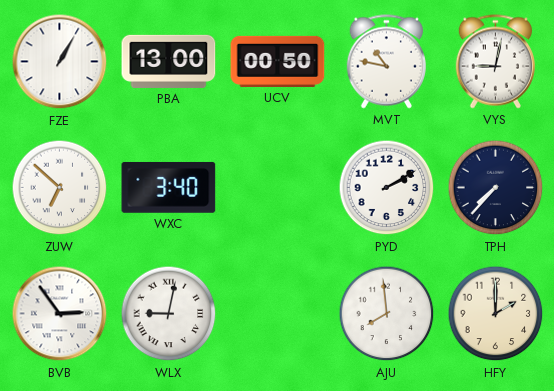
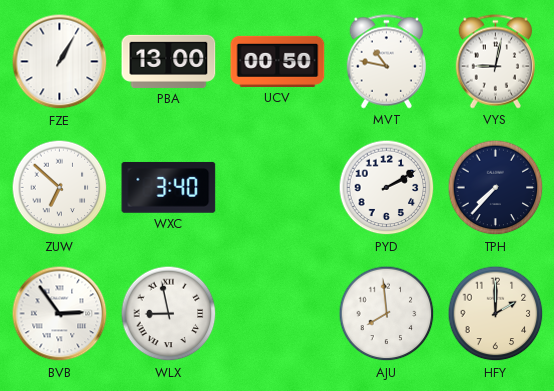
WLX: 9:02 -> 8:58 (169, 314)
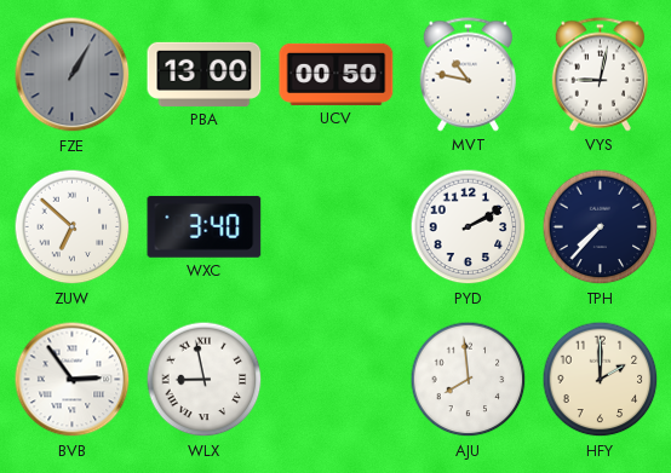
FZE dial: white -> grey (73, 75)
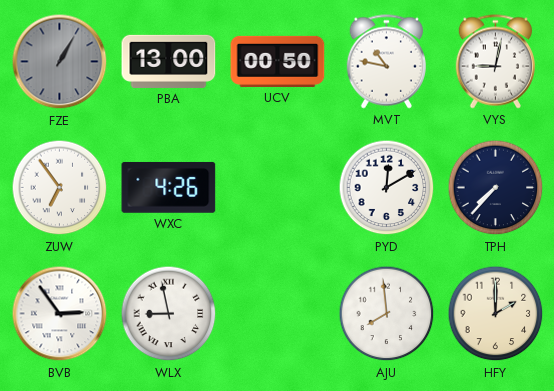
ZUW: 6:52 -> 6:54 (60, 188)
WXC: 3:40 -> 4:26 (169, 187)
PYD: 2:10 -> 12:10 (387, 188)
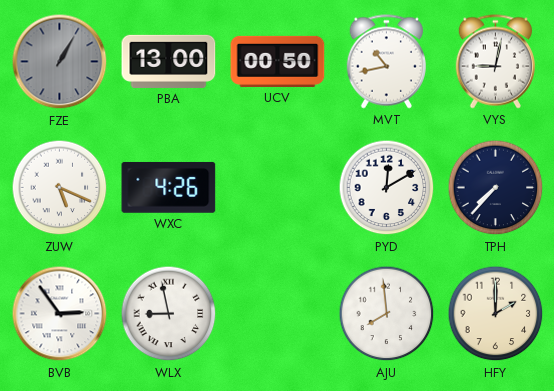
MVT: 10:47 -> 10:43 (386, 62)
ZUW: 6:54 -> 5:19 (60, 188)
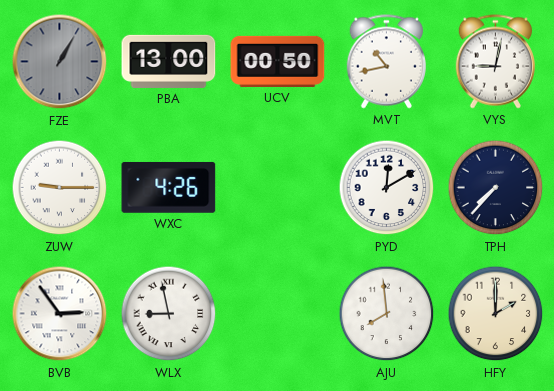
ZUW: 5:19 -> 9:15 (60, 188)
